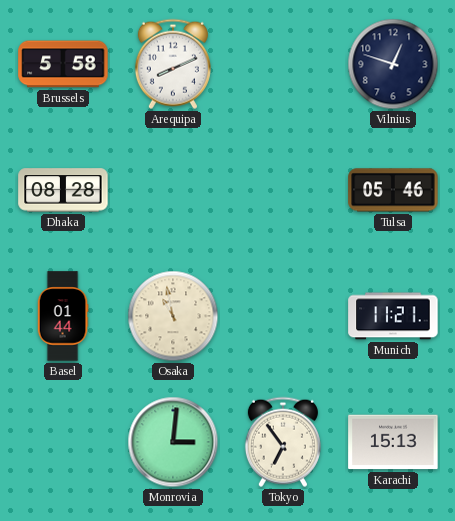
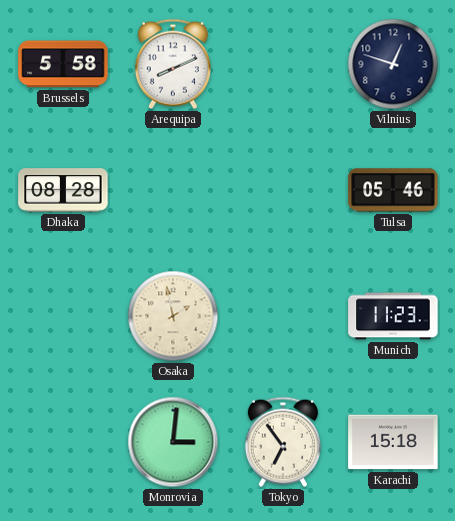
Basel: 01:44 -> none (63, 316)
Osaka: 10:58 -> 1:58 (173, 316)
Munich: 11:21 -> 11:23 (393, 316)
Karachi: 15:13 -> 15:18 (393, 442)
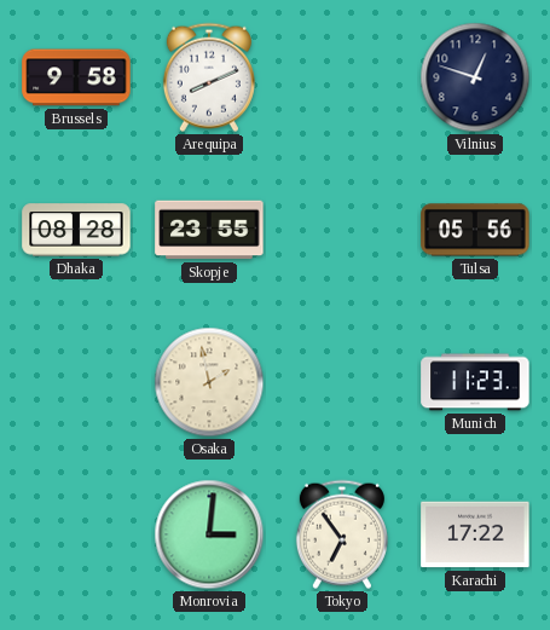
Brussels: 5:58 -> 9:58 (76, 77)
Skopje: none -> 23:55 (209, 230)
Tulsa: 05:46 -> 05:56 (475, 230)
Karachi: 15:18 -> 17:22 (475, 534)
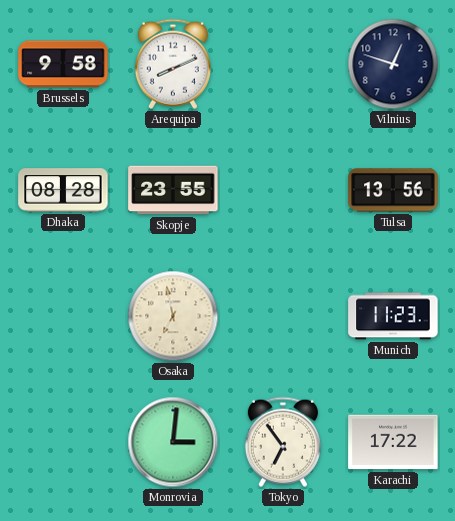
Tulsa: 05:56 -> 13:56 (393, 190)
Osaka: 1:58 -> 6:58 (173, 316)
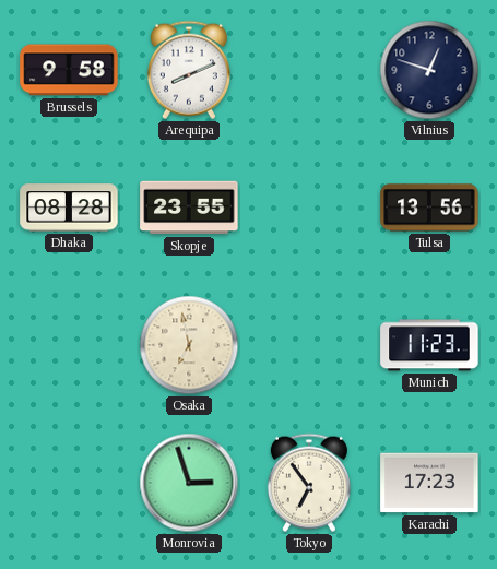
Monrovia: 3:01 -> 2:57 (189, 483)
Karachi: 17:22 -> 17:23 (429, 483)
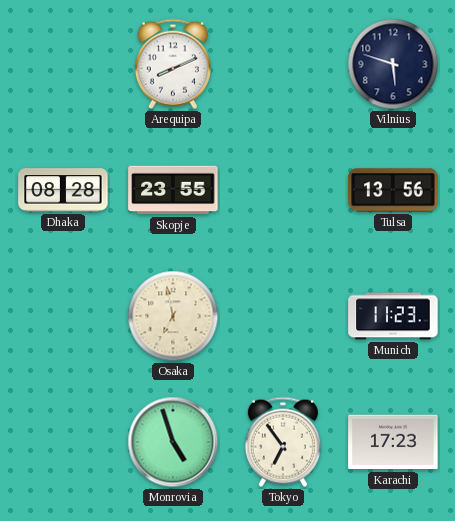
Brussels: 9:58 -> none (69, 70)
Vilnius: 12:48 -> 5:48 (393, 64)
Monrovia: 2:57 -> 4:57 (173, 442)
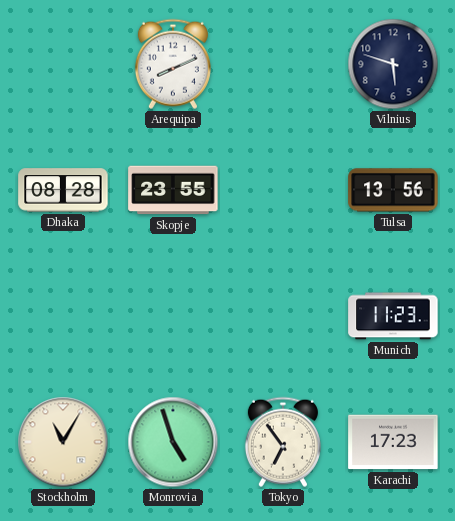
Osaka: 6:58 -> none (173, 316)
Stockholm: none -> 11:05 (63, 442)
